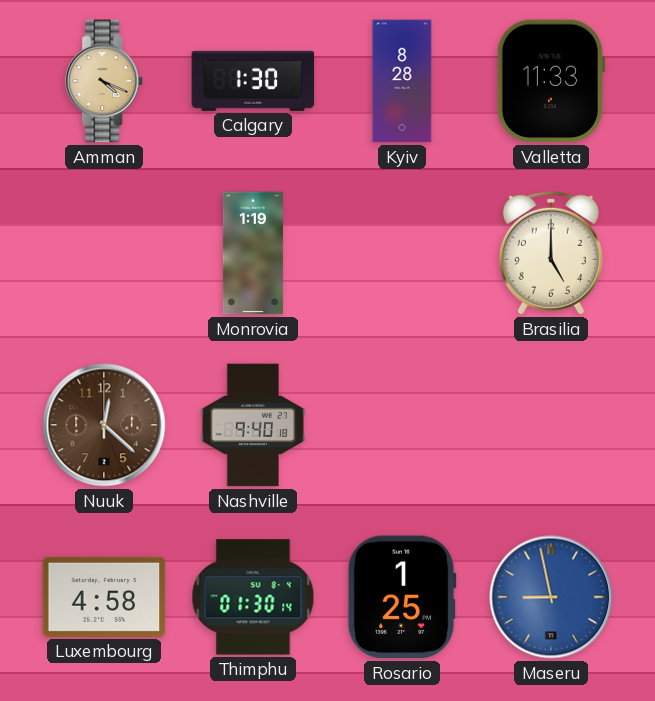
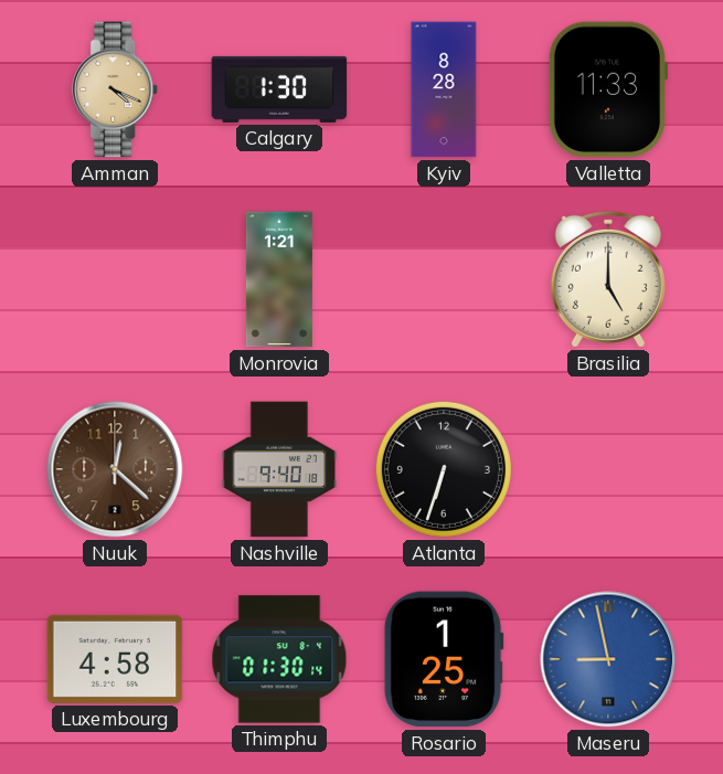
Monrovia: 1:19 -> 1:21 (279, 279)
Atlanta: none -> 6:33 (444, 469)
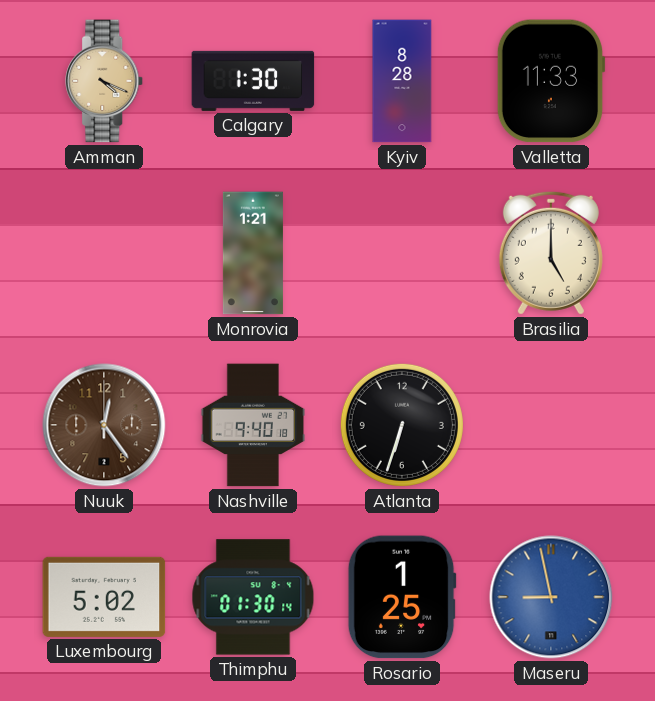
Nuuk: 12:22 -> 12:24 (104, 425)
Luxembourg: 4:58 -> 5:02 (104, 597)
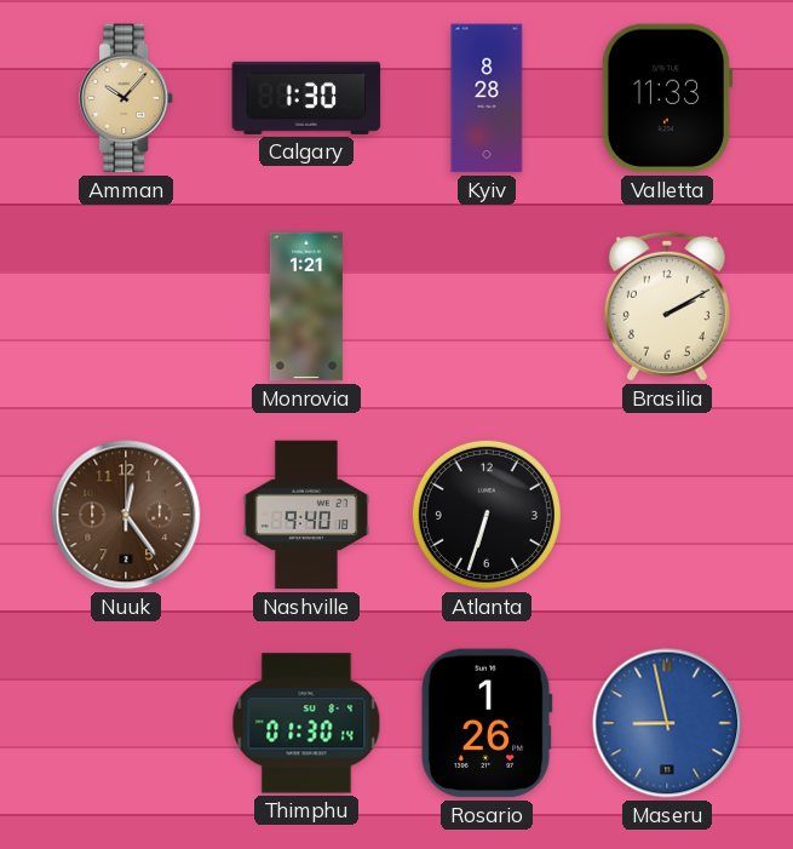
Amman: 4:19 -> 10:07 (127, 98)
Brasilia: 5:00 -> 2:10 (667, 306)
Luxembourg: 5:02 -> none (104, 597)
Rosario: 1:25 -> 1:26 (487, 723)
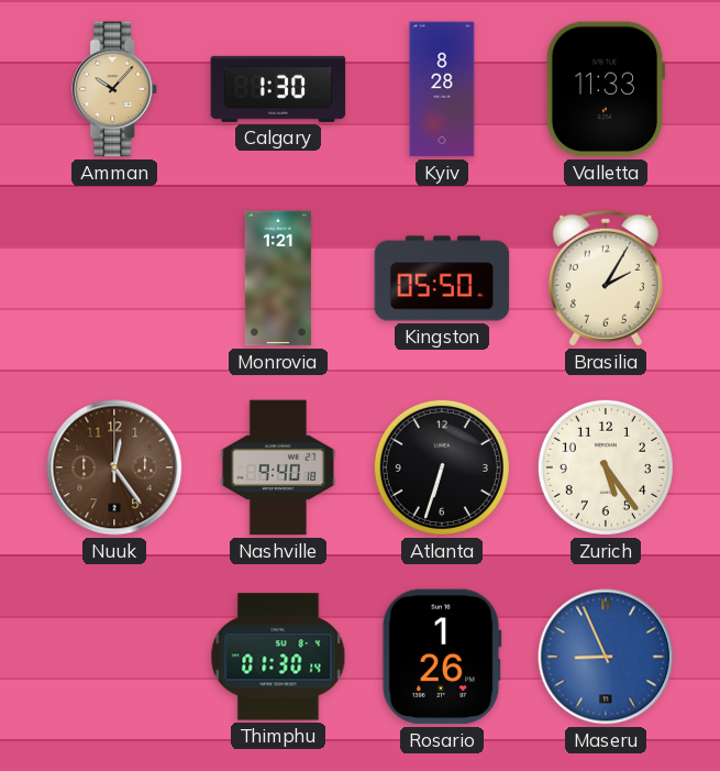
Kingston: none -> 05:50 (442, 278)
Brasilia: 2:10 -> 2:05 (606, 278)
Zurich: none -> 5:24 (606, 467)
Maseru: 8:58 -> 8:56 (606, 657)
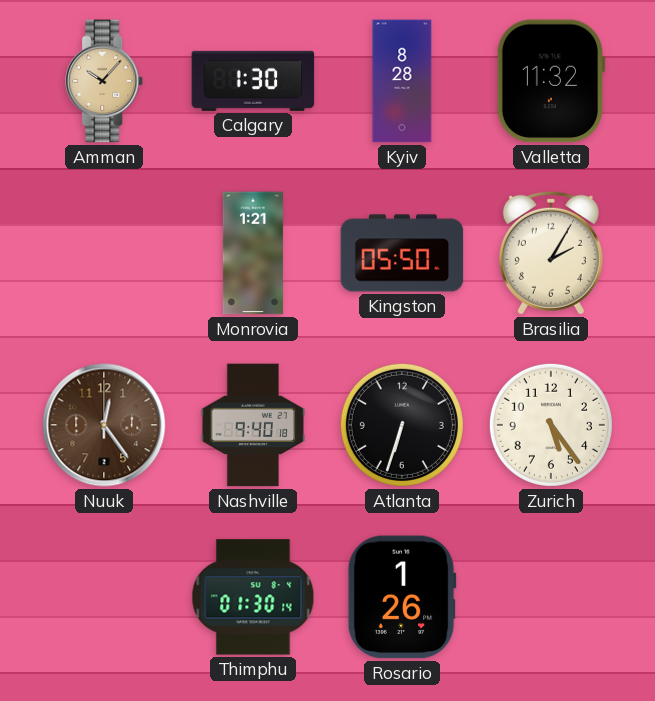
Valletta: 11:33 -> 11:32 (551, 81)
Maseru: 8:56 -> none (606, 657)
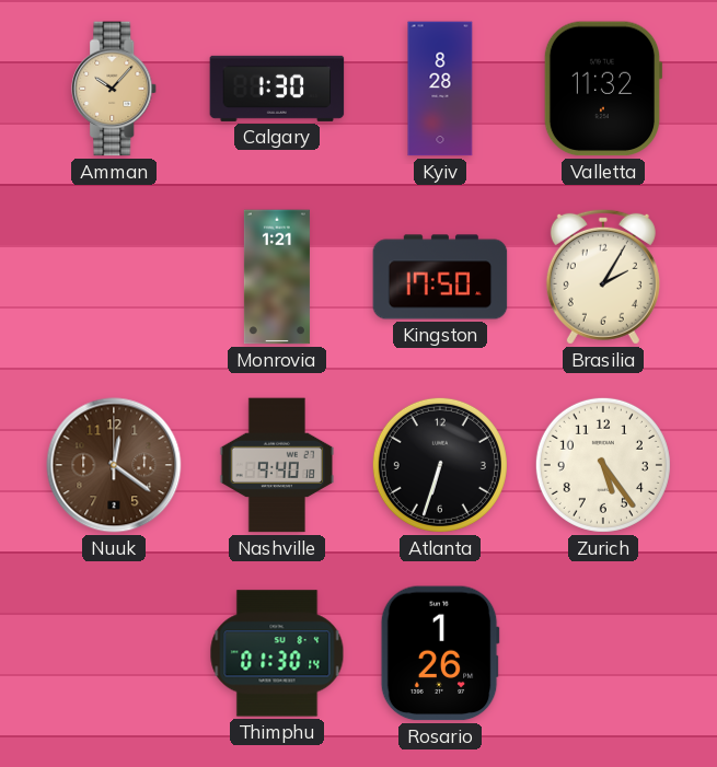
Kingston: 05:50 -> 17:50 (440, 277)
Nuuk: 12:24 -> 12:21 (114, 465)
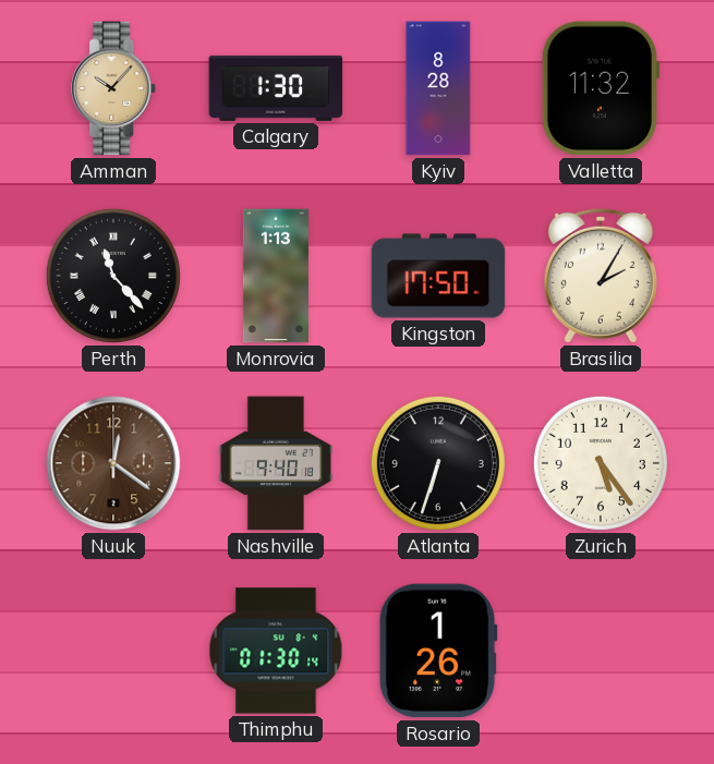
Perth: none -> 11:23 (113, 276)
Monrovia: 1:21 -> 1:13 (276, 276)
